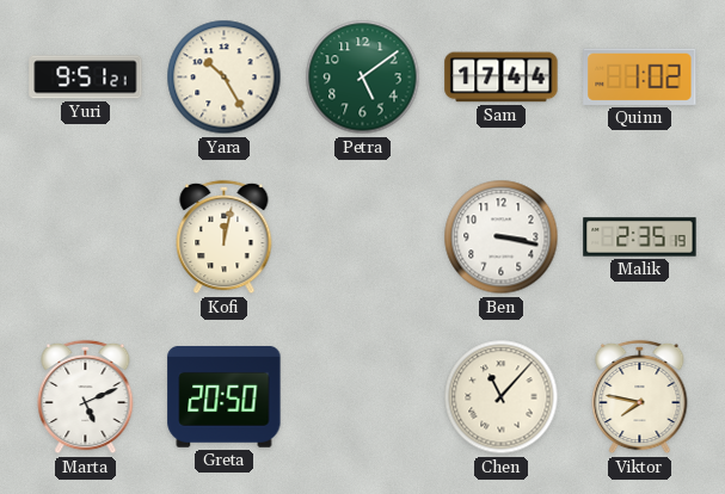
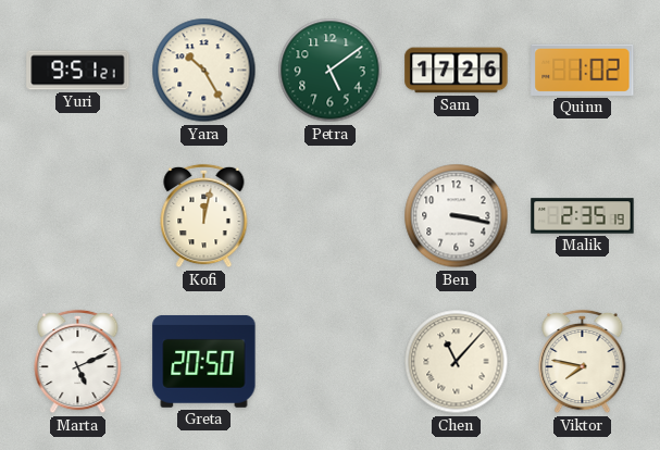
Sam: 17:44 -> 17:26 (457, 71)
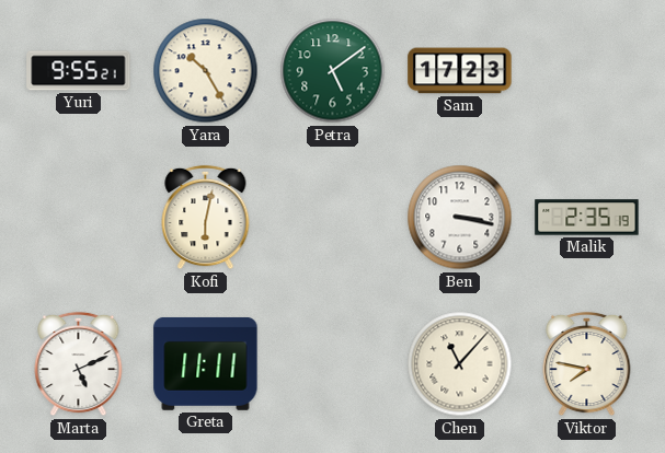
Yuri: 9:51 -> 9:55 (79, 71)
Sam: 17:26 -> 17:23 (460, 71)
Quinn: 1:02 -> none (583, 70)
Kofi: 12:02 -> 6:02 (206, 218)
Greta: 20:50 -> 11:11 (206, 363)
